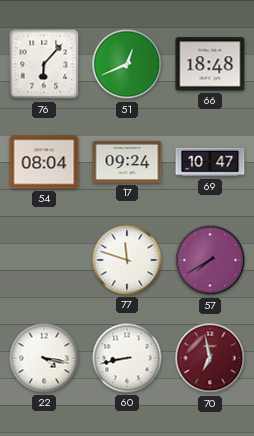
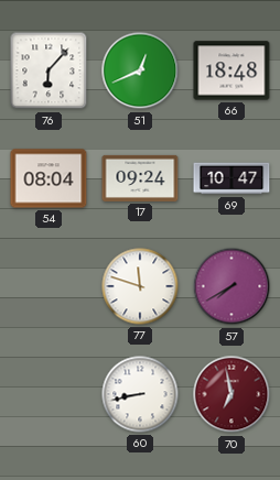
22: 4:17 -> none (44, 358)
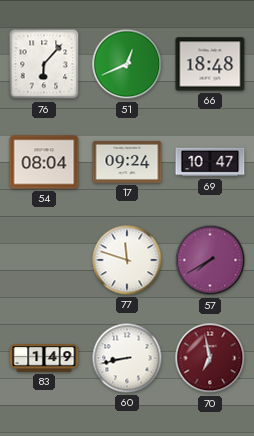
83: none -> 1:49 (44, 359)
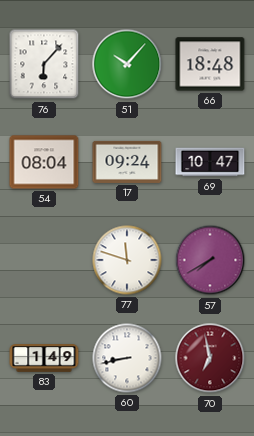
51: 12:41 -> 10:07 (127, 64)
